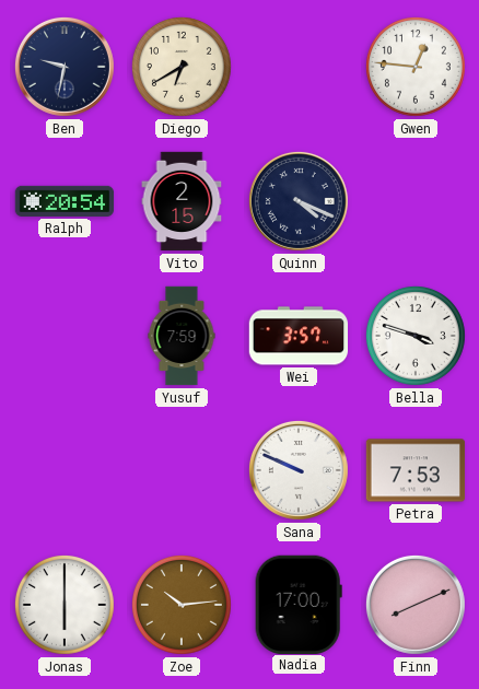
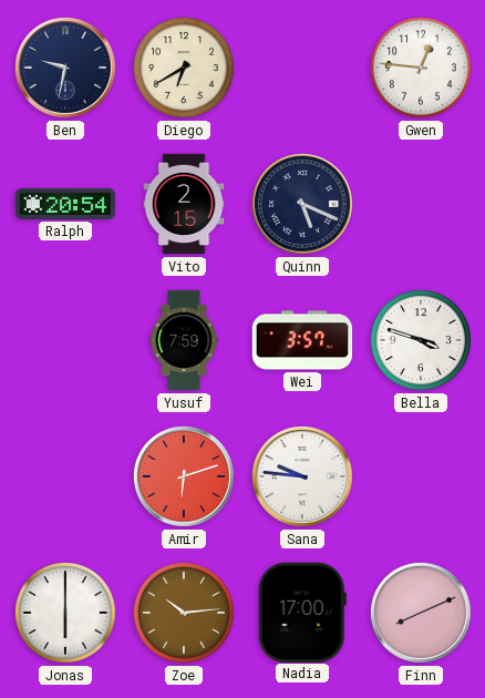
Quinn: 4:19 -> 5:19 (302, 204)
Amir: none -> 6:12 (184, 476)
Sana: 9:49 -> 9:46 (302, 476)
Petra: 7:53 -> none (416, 470)
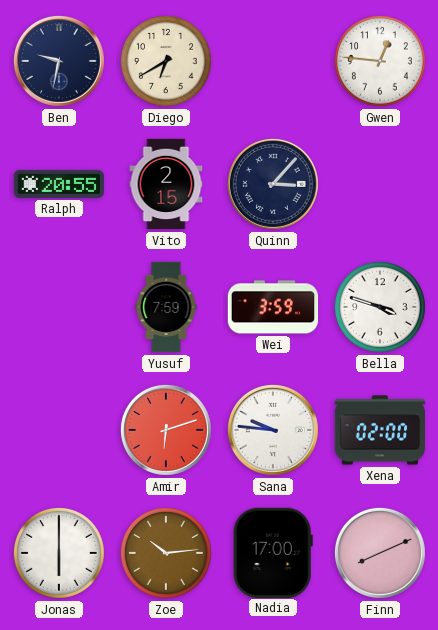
Ralph: 20:54 -> 20:55 (59, 184)
Quinn: 5:19 -> 3:07 (273, 184)
Wei: 3:57 -> 3:59 (273, 307)
Xena: none -> 02:00 (380, 430)
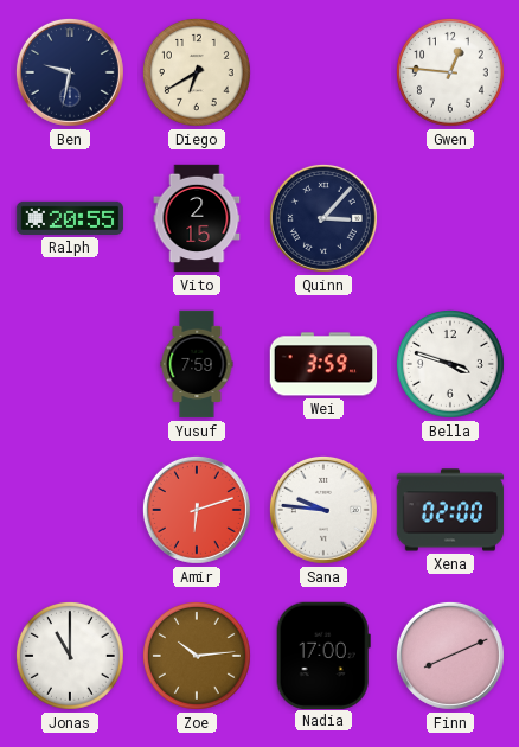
Jonas: 6:00 -> 11:00 (70, 656)
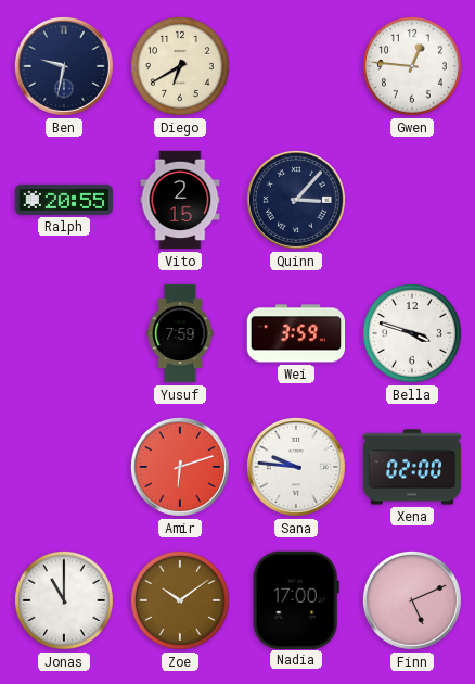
Zoe: 10:14 -> 10:09 (180, 600)
Finn: 8:11 -> 5:11 (412, 600)
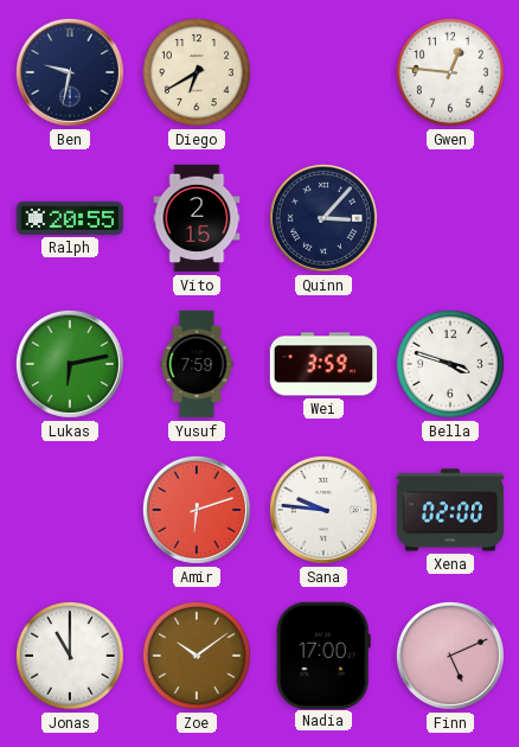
Lukas: none -> 6:13 (70, 364)
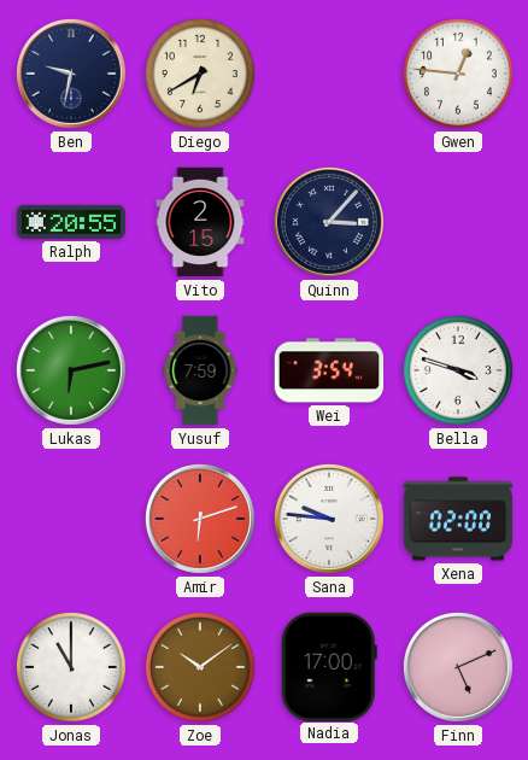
Wei: 3:59 -> 3:54 (329, 370)
